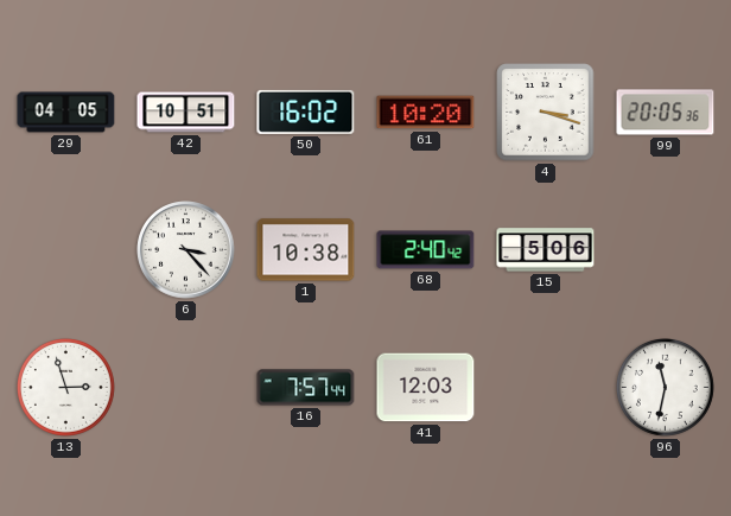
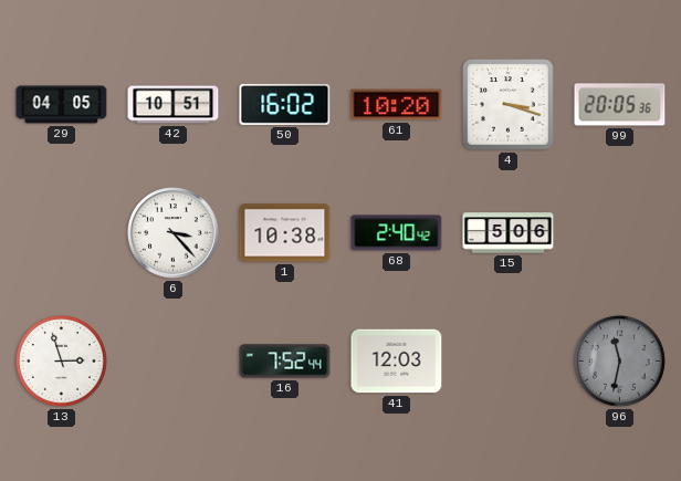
16: 7:57 -> 7:52 (285, 362)
96 dial: white -> grey (619, 360)
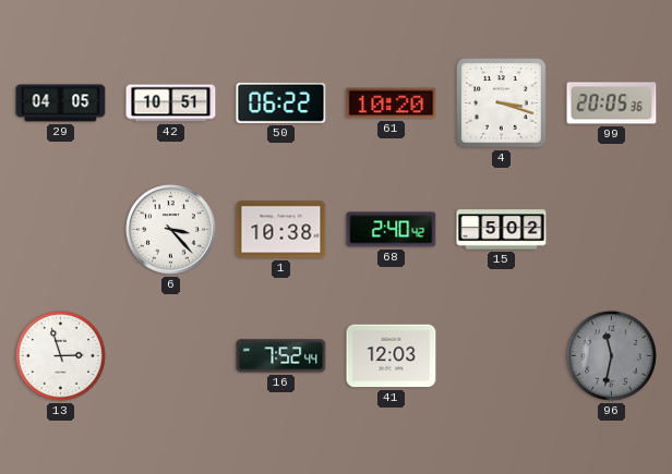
50: 16:02 -> 06:22 (281, 102)
15: 5:06 -> 5:02 (502, 230)
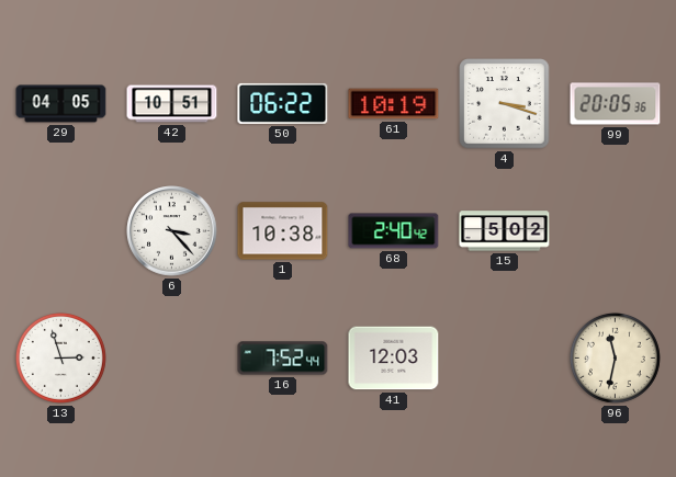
61: 10:20 -> 10:19 (394, 104)
96 dial: grey -> cream (615, 357)
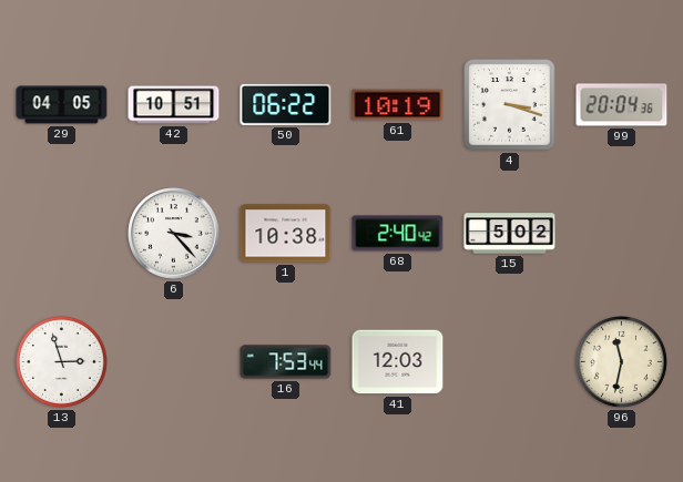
99: 20:05 -> 20:04 (622, 105)
16: 7:52 -> 7:53 (286, 362)
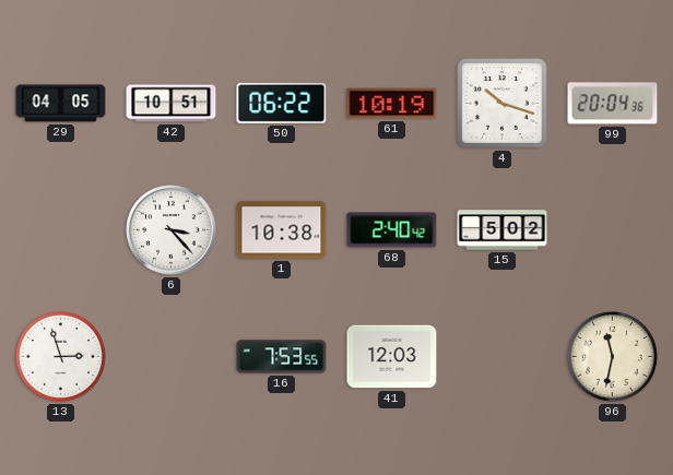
4: 3:18 -> 10:18 (503, 104)
16: 7:53:44 -> 7:53:55 (282, 357)
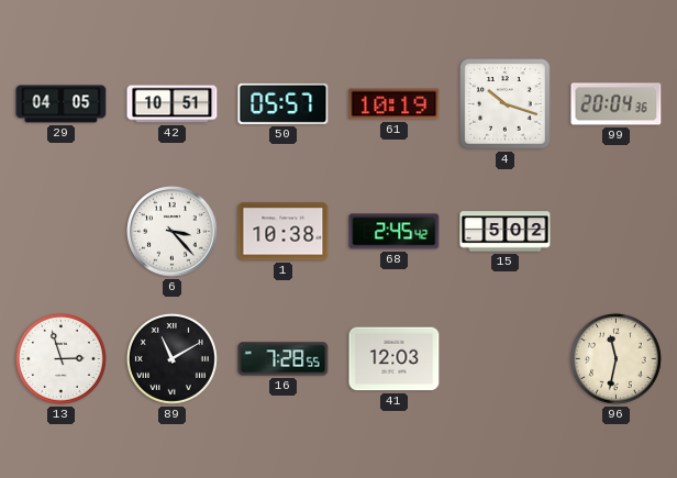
50: 06:22 -> 05:57 (284, 103)
68: 2:40 -> 2:45 (395, 232)
89: none -> 11:10 (171, 358)
16: 7:53 -> 7:28 (284, 359)
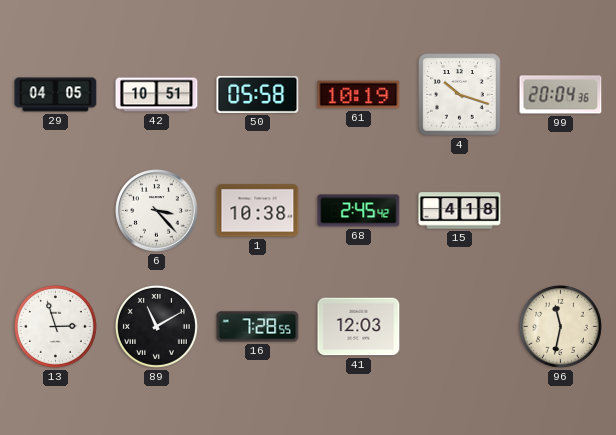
50: 05:57 -> 05:58 (258, 94)
15: 5:02 -> 4:18 (460, 211)
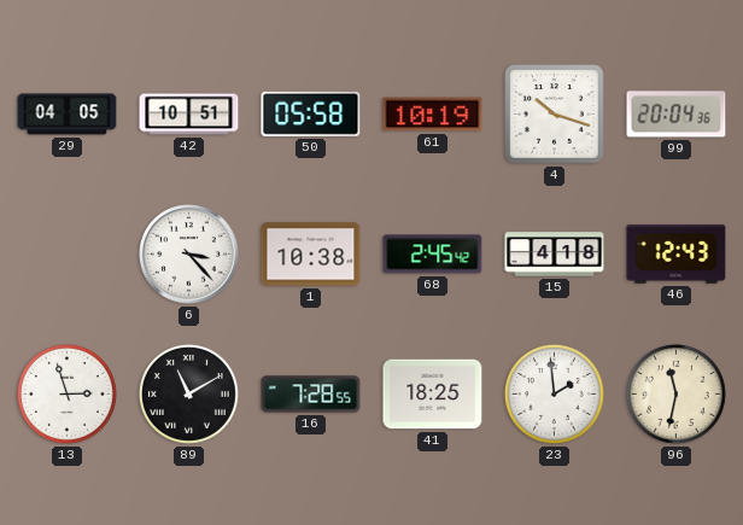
46: none -> 12:43 (677, 255)
41: 12:03 -> 18:25 (433, 395)
23: none -> 1:59 (554, 393)
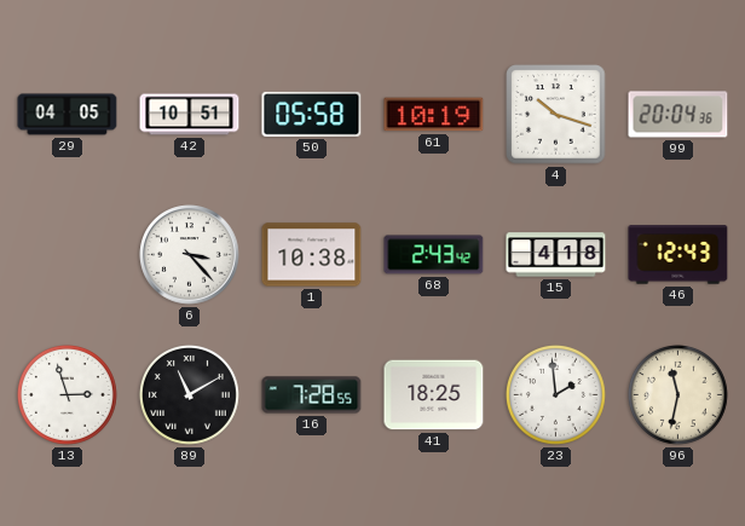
68: 2:45 -> 2:43 (434, 255)
